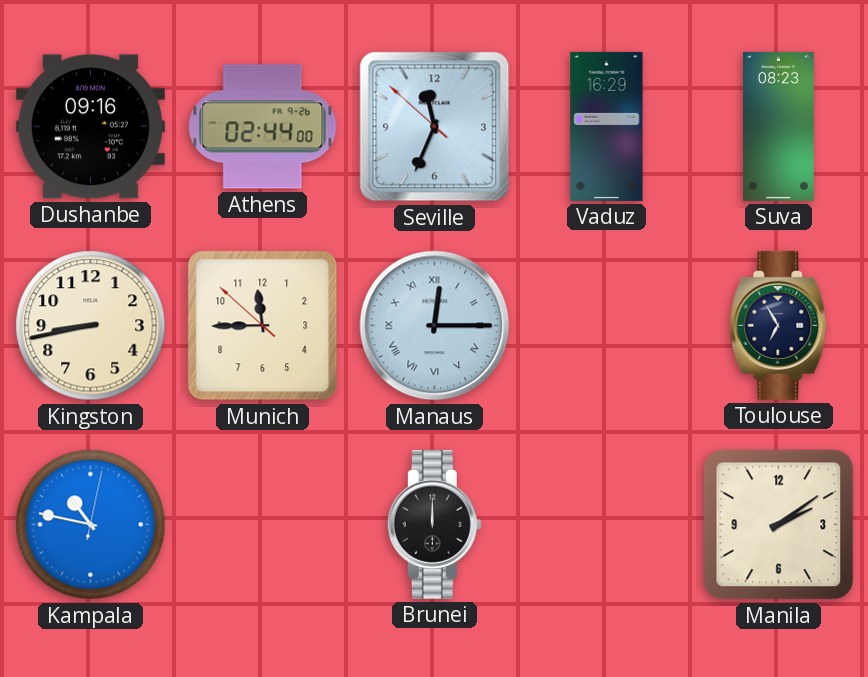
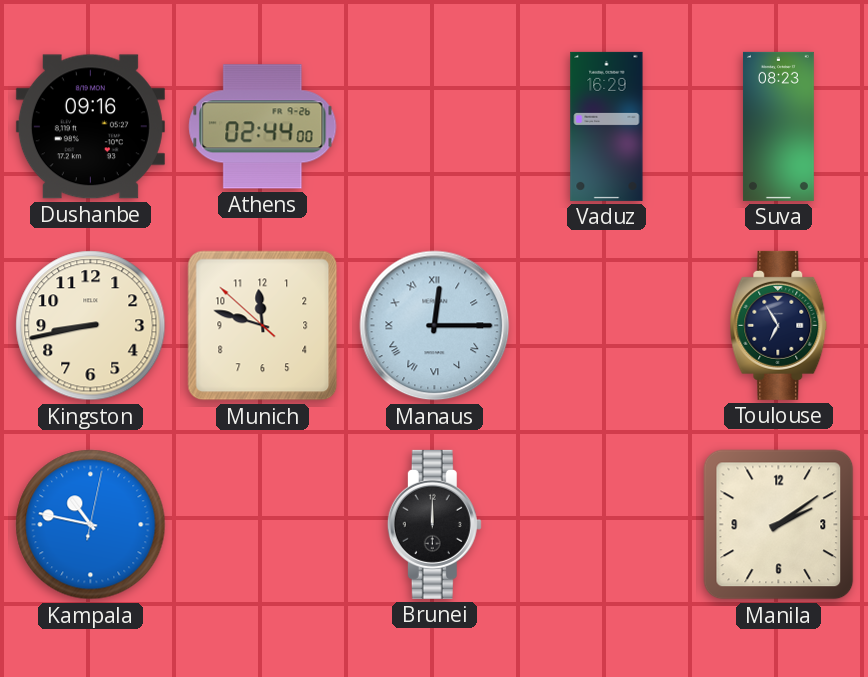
Seville: 11:33 -> none (435, 127)
Munich: 11:44 -> 11:47 (263, 326)
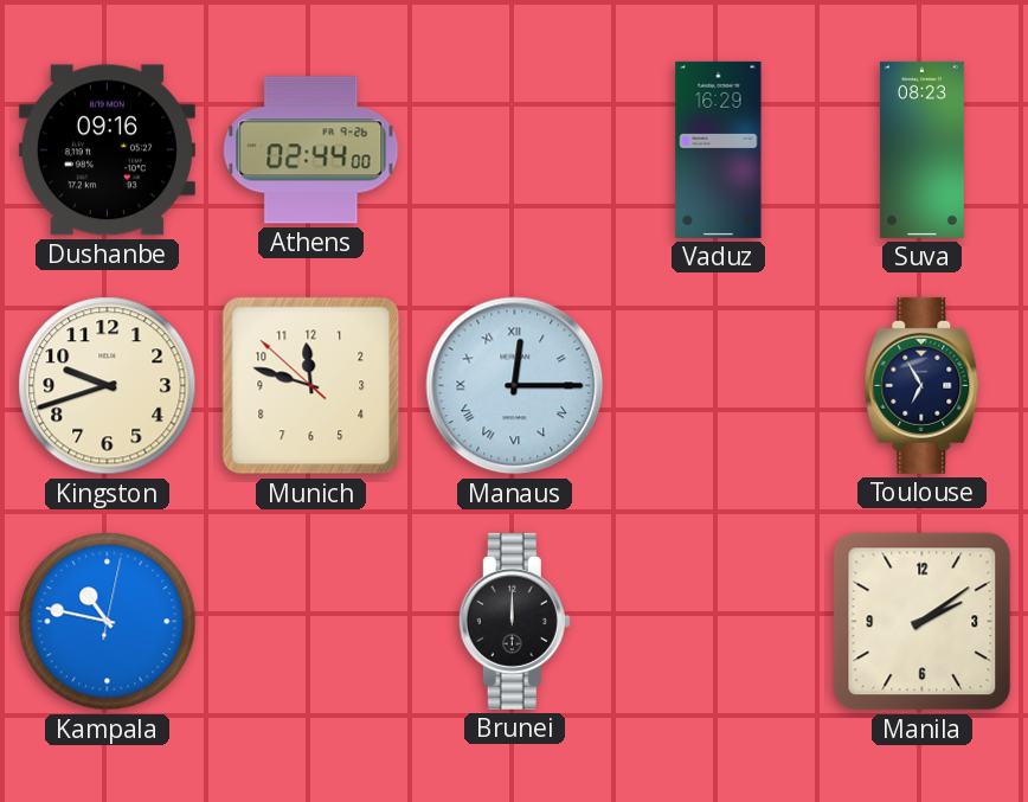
Kingston: 8:43 -> 9:42 (108, 386)
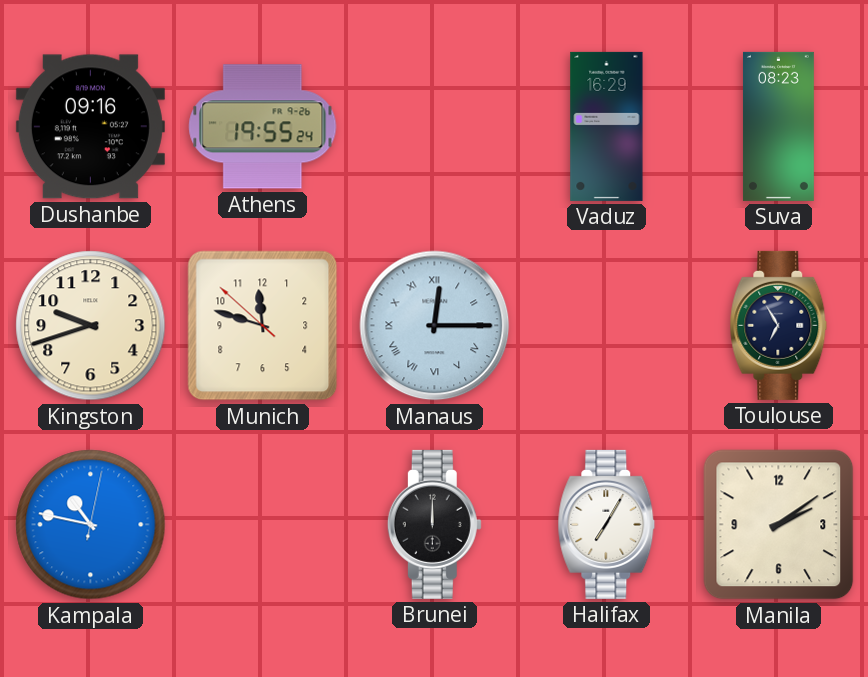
Athens: 02:44 -> 19:55 (263, 127)
Halifax: none -> 7:05 (607, 524)
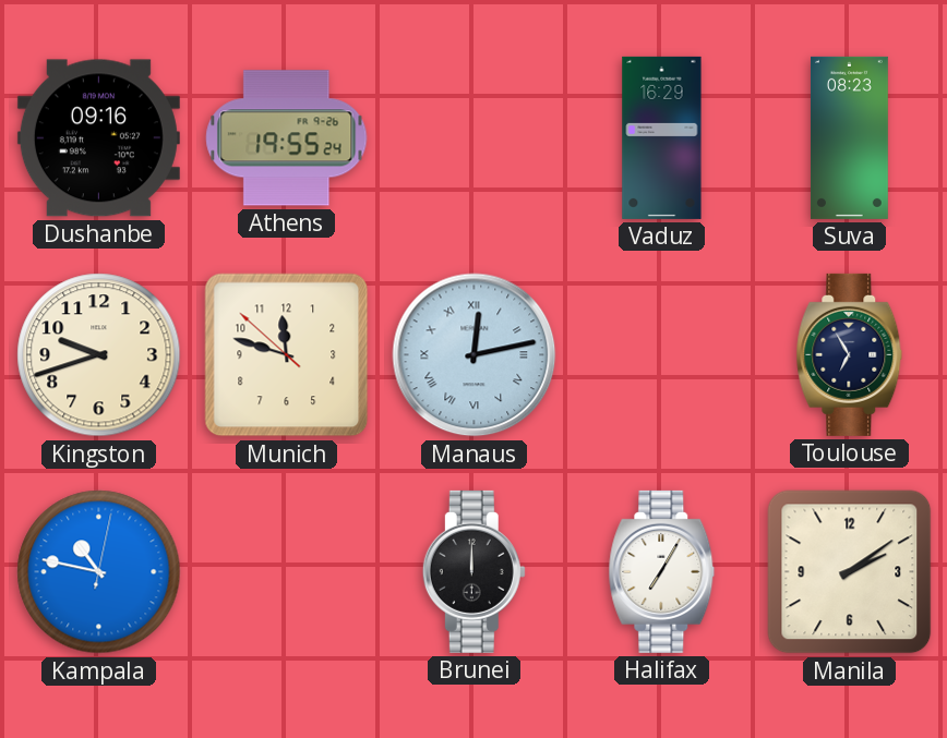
Manaus: 12:15 -> 12:13 (475, 355)
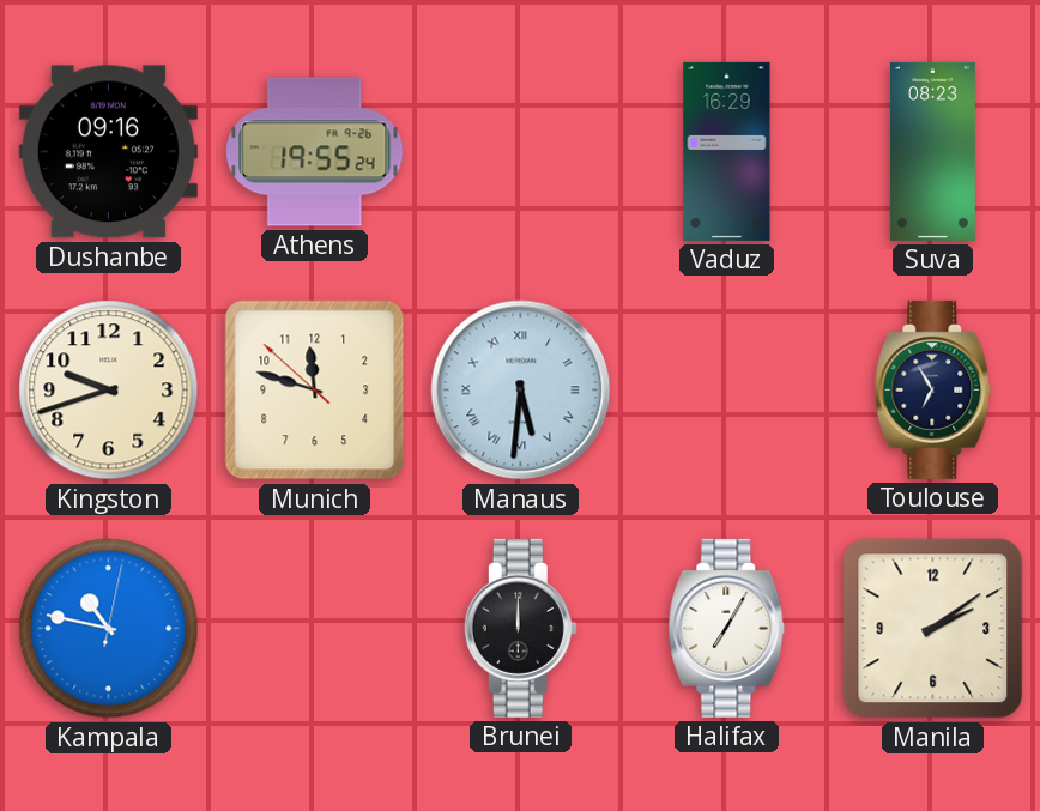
Manaus: 12:13 -> 5:31 (521, 391)
